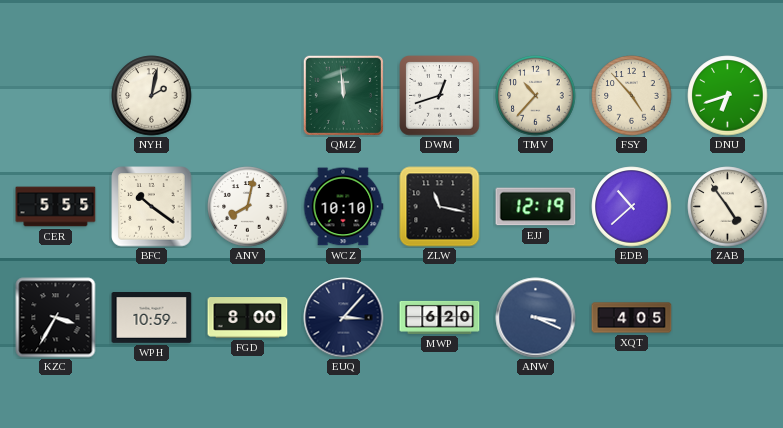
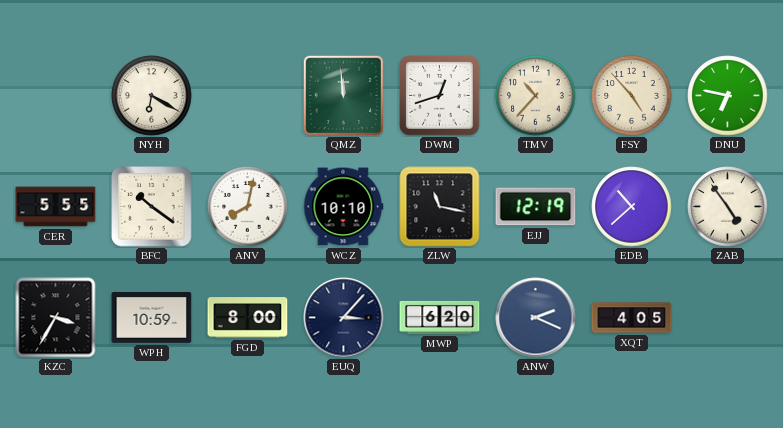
NYH: 2:02 -> 6:20 (152, 96)
DNU: 6:42 -> 6:47 (728, 96)
ANW: 3:19 -> 2:19 (536, 318)
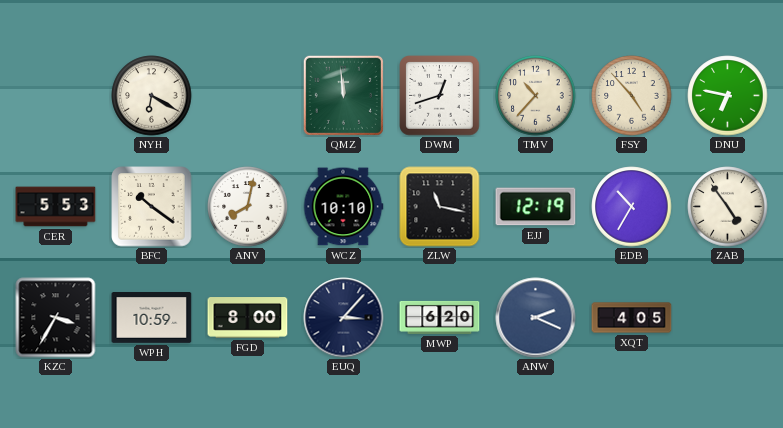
CER: 5:55 -> 5:53 (56, 207)
EDB: 10:38 -> 10:35 (632, 207)
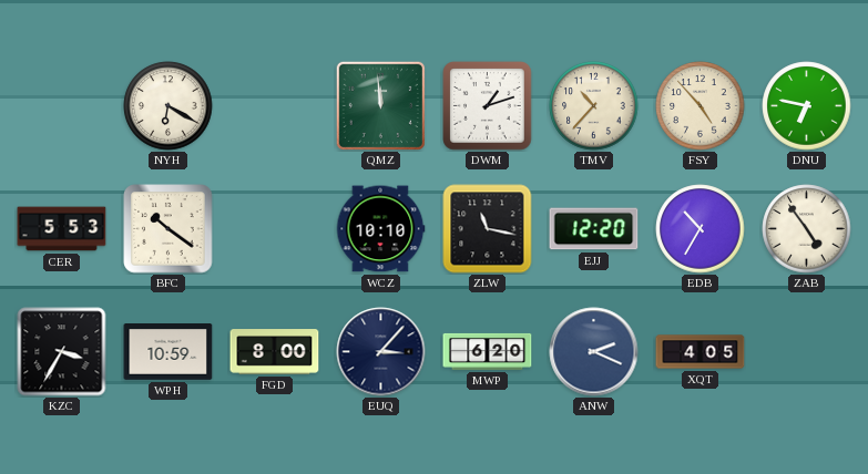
DWM: 12:42 -> 1:12 (488, 106)
ANV: 8:02 -> none (248, 207)
EJJ: 12:19 -> 12:20 (594, 229)
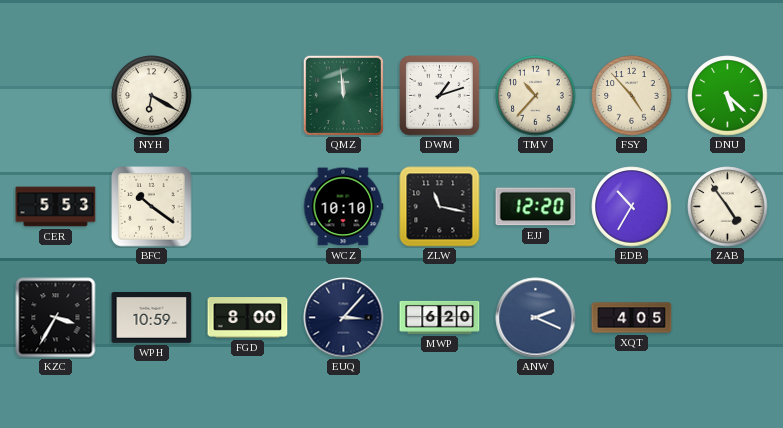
DNU: 6:47 -> 5:22 (728, 96)
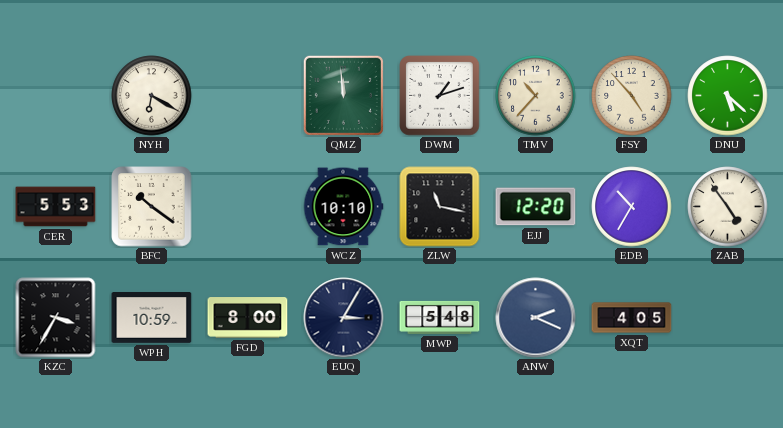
EUQ: 3:07 -> 3:05 (344, 318)
MWP: 6:20 -> 5:48 (440, 317)
